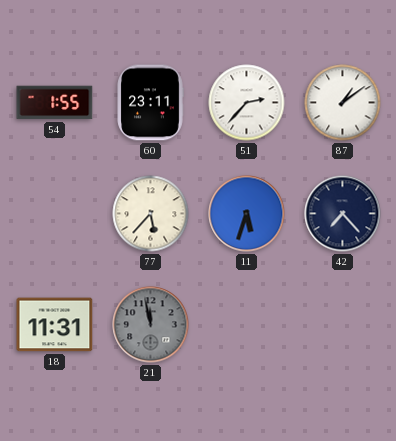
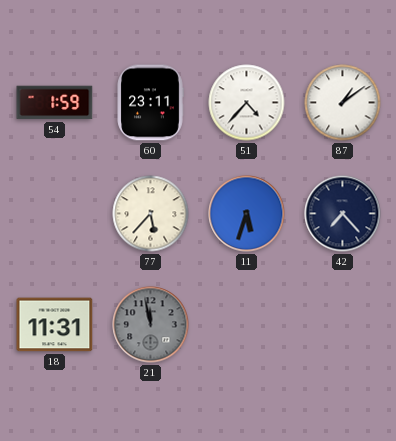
54: 1:55 -> 1:59 (55, 103)
51: 2:37 -> 4:37 (247, 103)
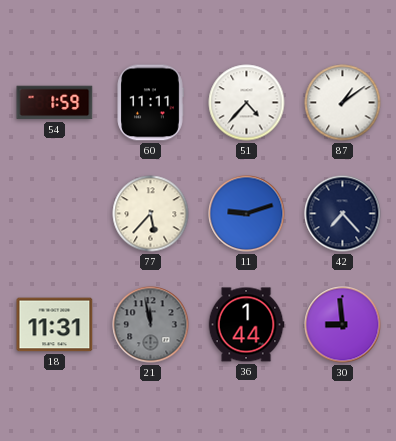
60: 23:11 -> 11:11 (150, 103)
11: 5:33 -> 9:12 (247, 214)
36: none -> 1:44 (246, 325)
30: none -> 8:59 (343, 325)
